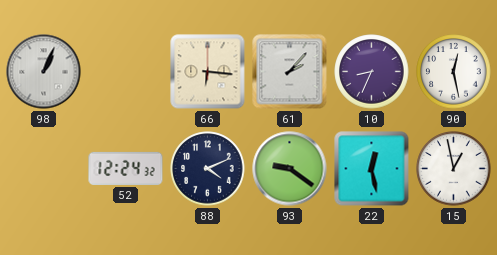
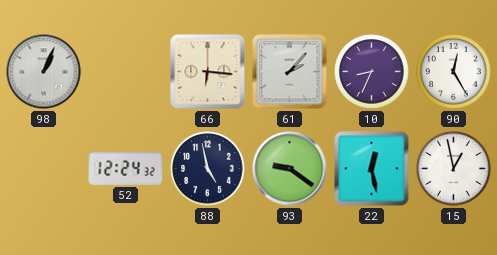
90: 12:28 -> 12:25 (454, 72)
88: 4:11 -> 4:58 (208, 169)
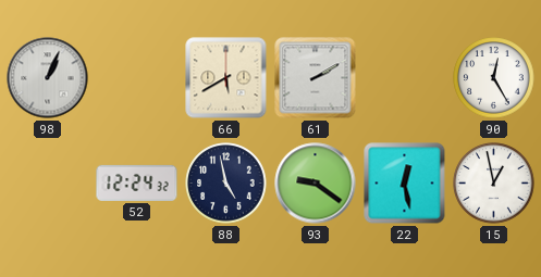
66: 6:16 -> 5:40 (226, 78)
61: 2:07 -> 2:10 (316, 78)
10: 8:34 -> none (372, 72)
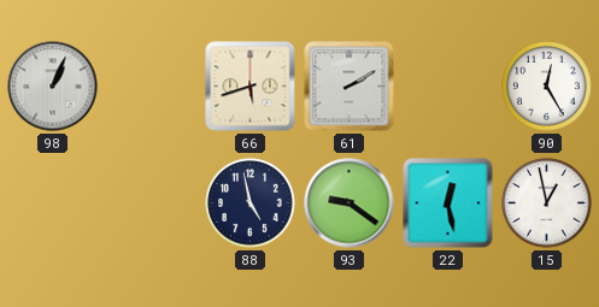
66: 5:40 -> 5:42 (251, 87)
52: 12:24 -> none (137, 182)
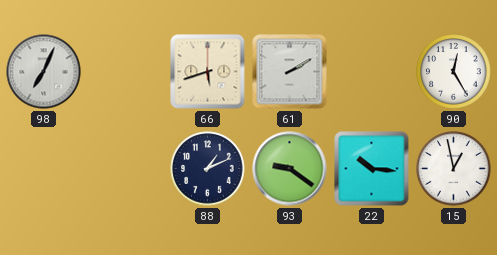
98: 1:04 -> 7:04 (44, 72)
88: 4:58 -> 1:11 (208, 169)
22: 12:28 -> 10:16 (372, 169)
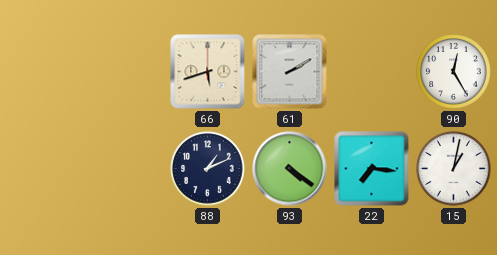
98: 7:04 -> none (44, 72)
93: 9:21 -> 4:21 (290, 169)
22: 10:16 -> 7:16 (372, 169)
15: 12:58 -> 1:02 (454, 169)
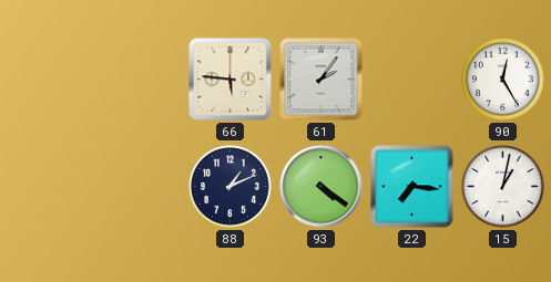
66: 5:42 -> 5:46 (231, 80)
61: 2:10 -> 2:06 (322, 80)
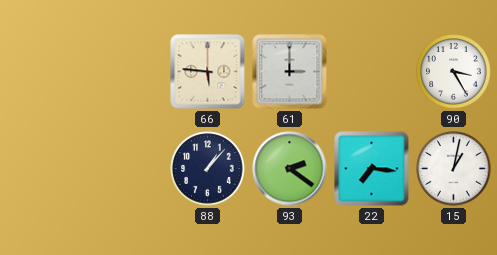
61: 2:06 -> 3:00 (290, 72)
90: 12:25 -> 3:25 (454, 72)
88: 1:11 -> 1:07 (208, 169)
93: 4:21 -> 2:21 (290, 169)
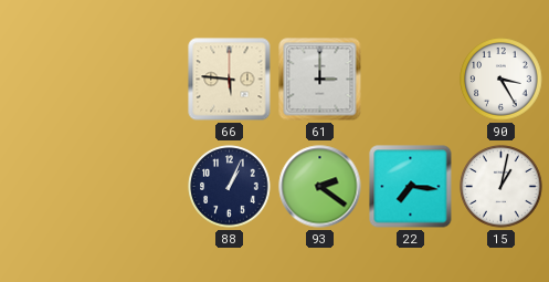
88: 1:07 -> 1:04 (230, 187)
